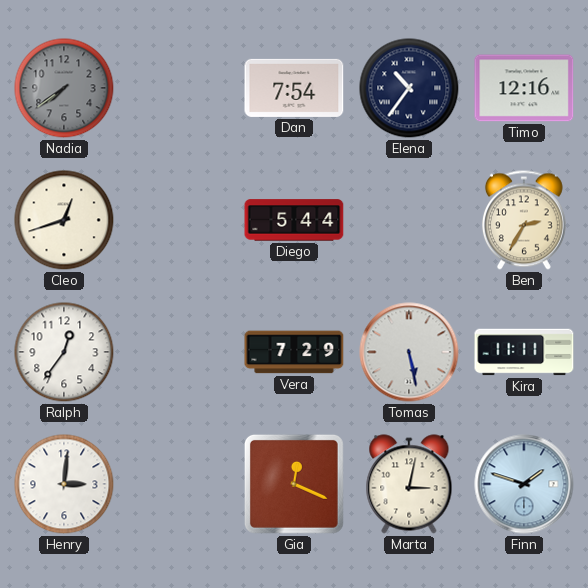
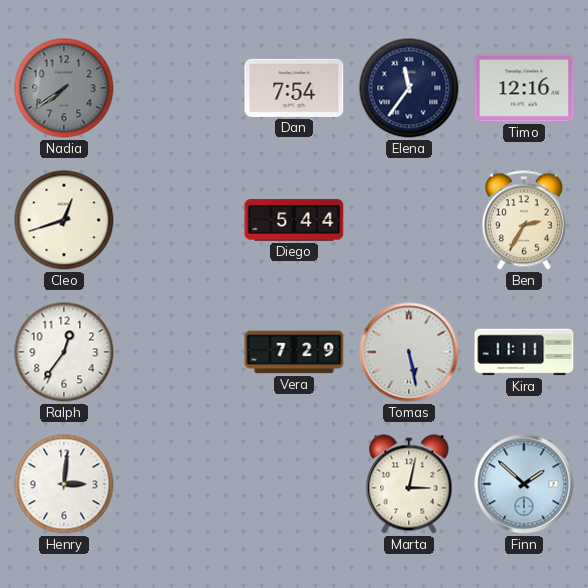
Elena: 10:36 -> 11:36 (409, 88)
Gia: 12:19 -> none (294, 484)
Finn: 1:48 -> 1:52 (524, 484)
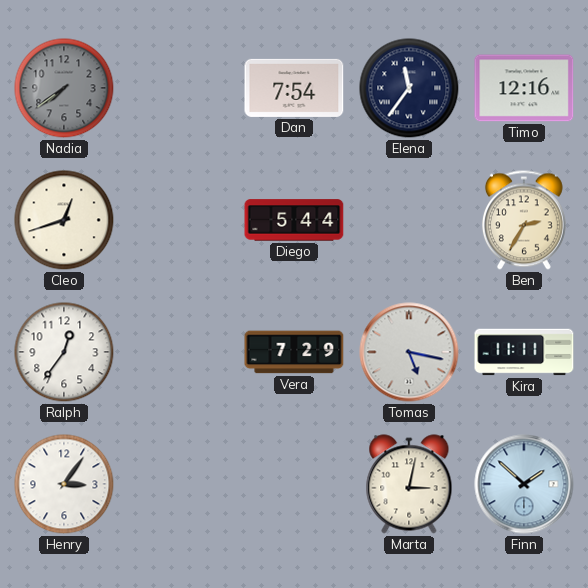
Tomas: 5:28 -> 5:17 (409, 352)
Henry: 3:01 -> 3:06 (64, 484)
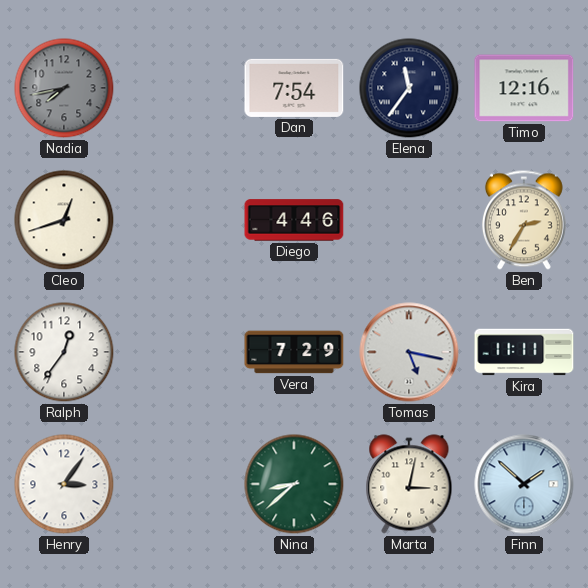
Nadia: 7:39 -> 7:43 (64, 88)
Diego: 5:44 -> 4:46 (294, 220)
Nina: none -> 8:38 (294, 484)
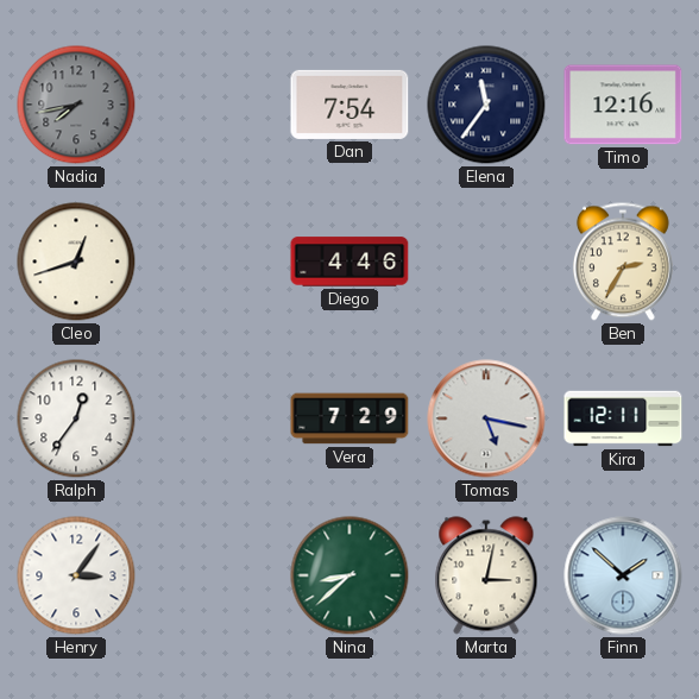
Kira: 11:11 -> 12:11 (623, 418)
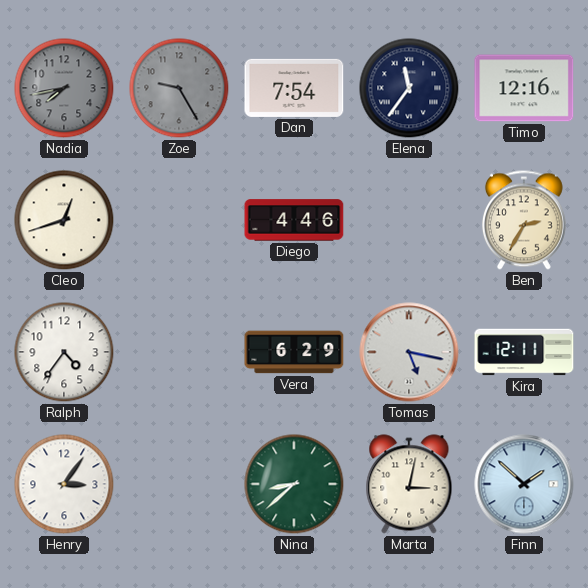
Zoe: none -> 9:25 (179, 88)
Ralph: 12:36 -> 4:36 (64, 352)
Vera: 7:29 -> 6:29 (294, 352)
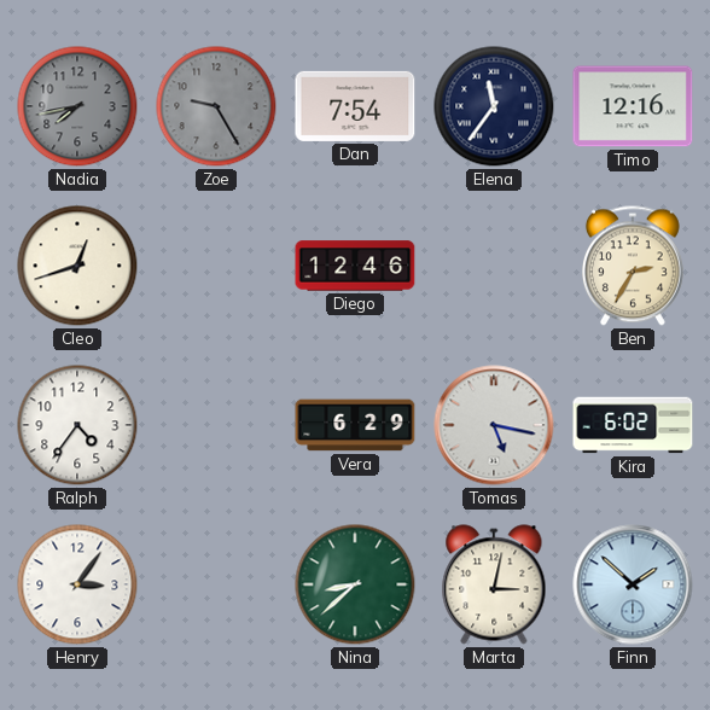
Diego: 4:46 -> 12:46 (355, 266)
Kira: 12:11 -> 6:02 (633, 425)
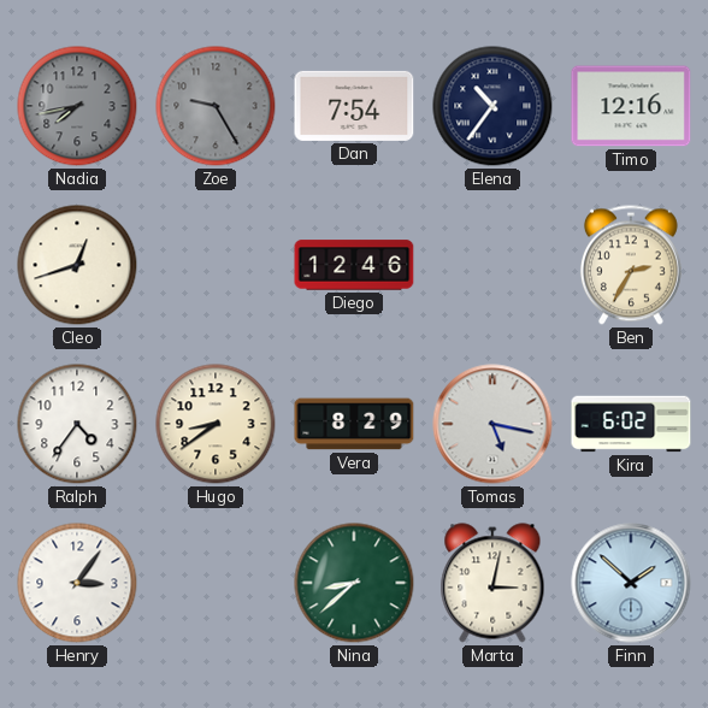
Elena: 11:36 -> 10:36 (492, 106)
Hugo: none -> 8:39 (216, 424)
Vera: 6:29 -> 8:29 (354, 424)
